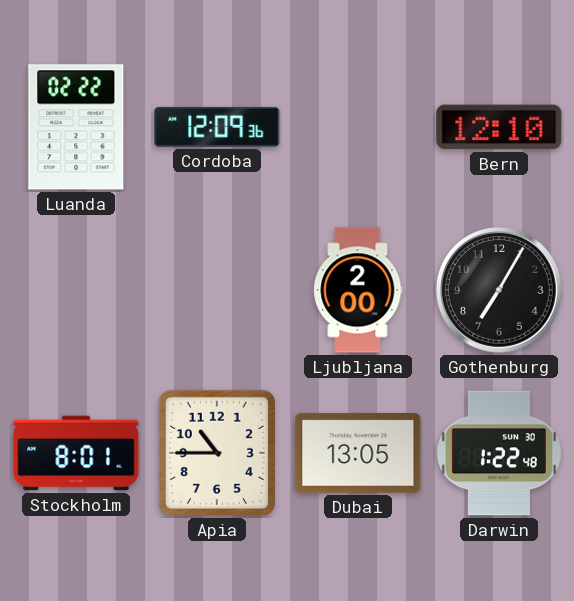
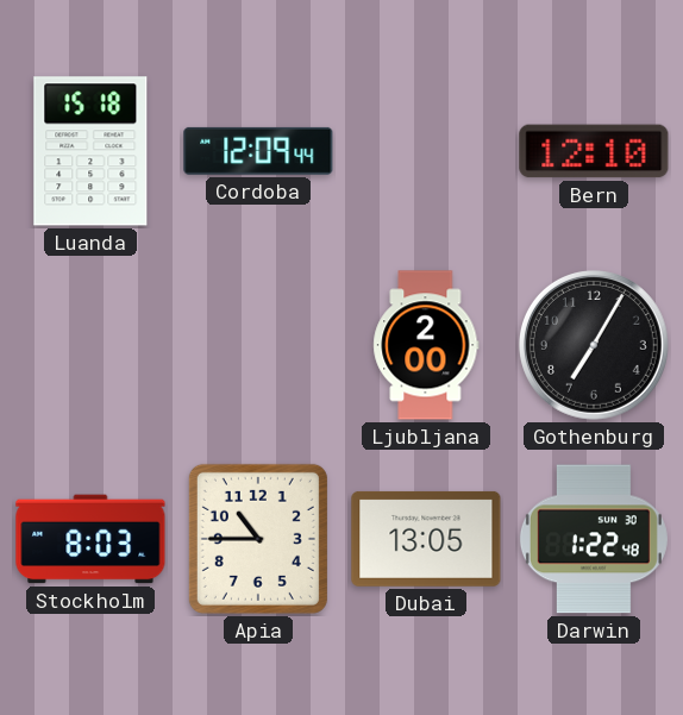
Luanda: 02:22 -> 15:18 (90, 151)
Cordoba: 12:09:36 -> 12:09:44 (258, 151)
Stockholm: 8:01 -> 8:03 (90, 539)
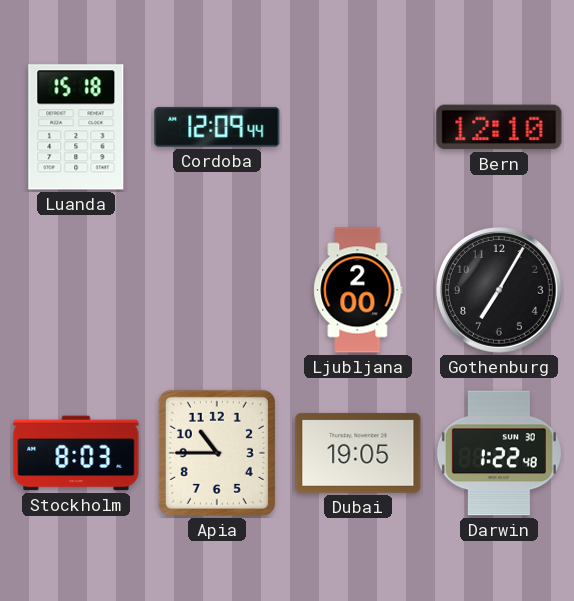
Dubai: 13:05 -> 19:05 (358, 453)
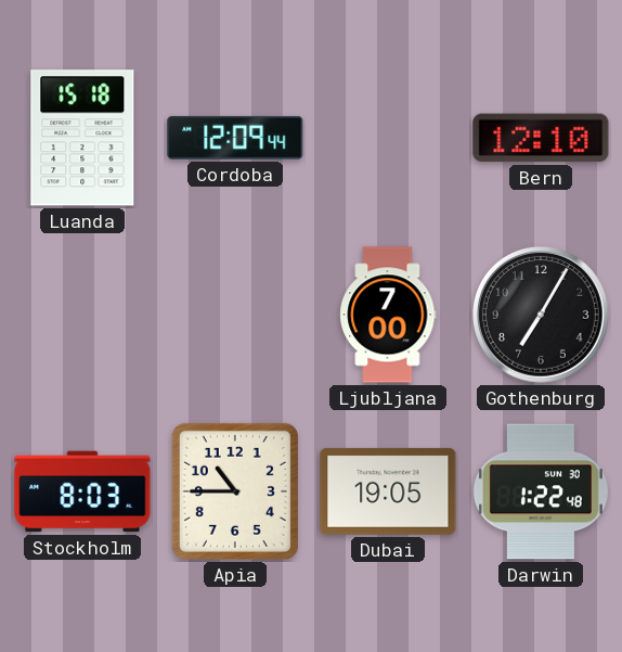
Ljubljana: 2:00 -> 7:00 (388, 315)
